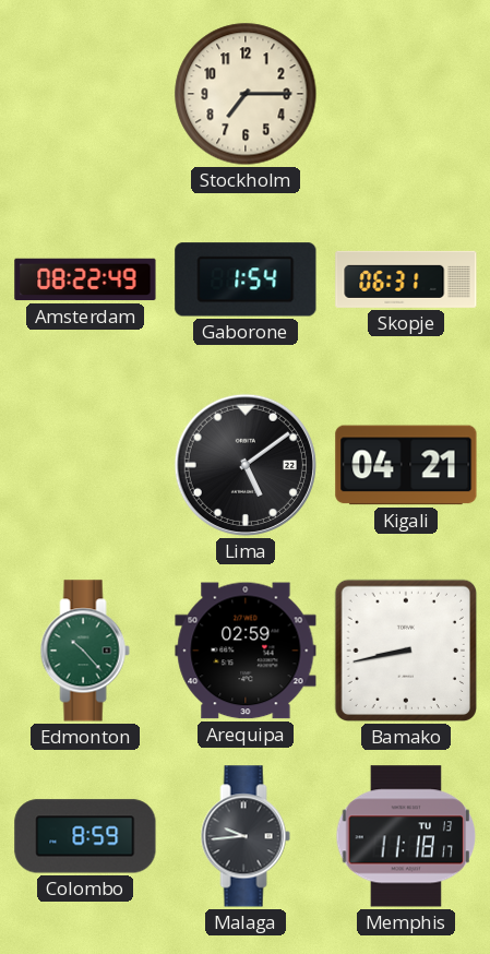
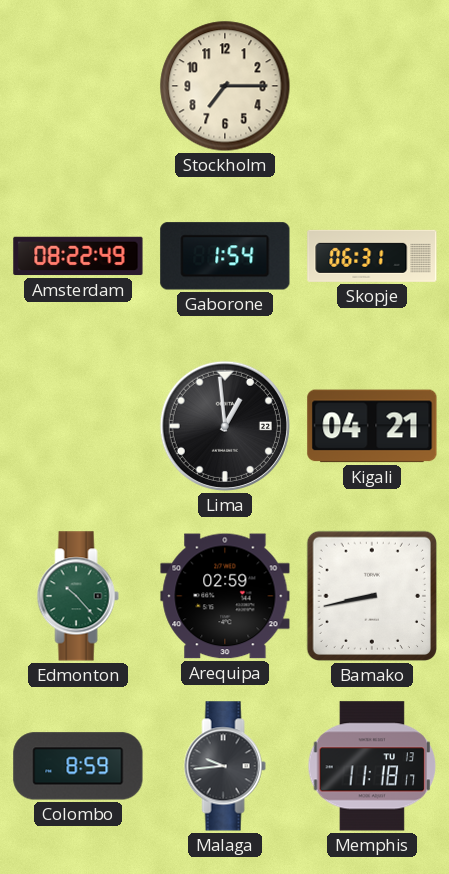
Lima: 5:09 -> 12:59 (225, 426)
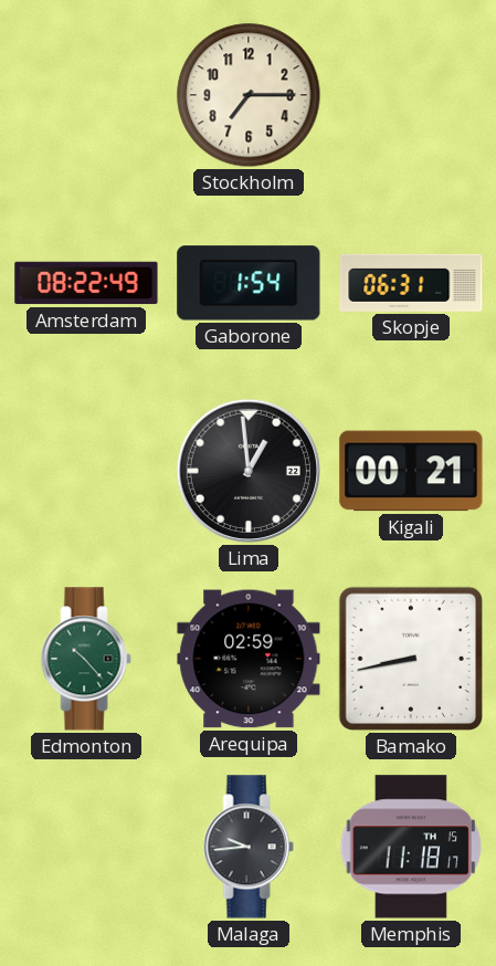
Kigali: 04:21 -> 00:21 (411, 471)
Colombo: 8:59 -> none (78, 766)
Memphis date: TU 13 -> TH 15 (411, 847)
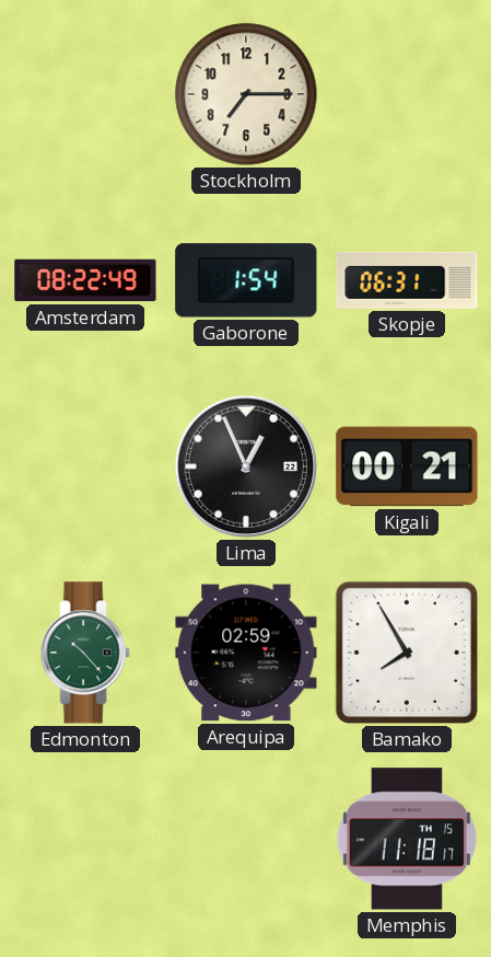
Lima: 12:59 -> 12:56 (246, 466)
Bamako: 8:43 -> 7:55 (407, 653)
Malaga: 9:44 -> none (249, 847)
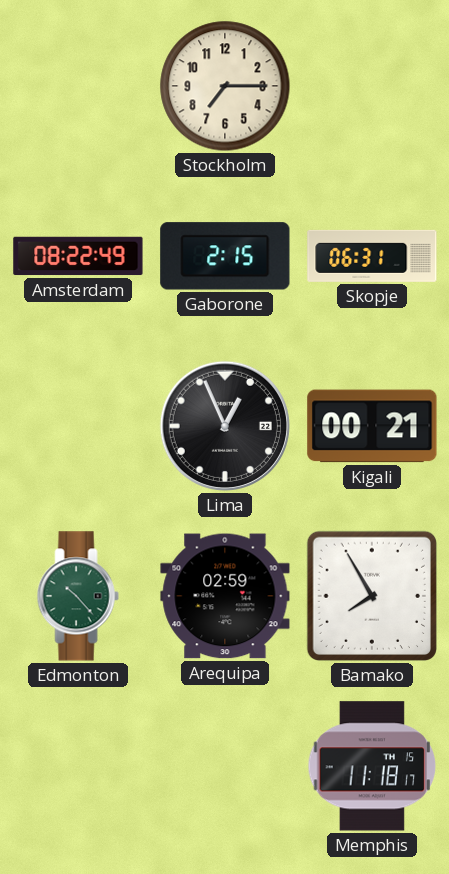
Gaborone: 1:54 -> 2:15 (225, 256)
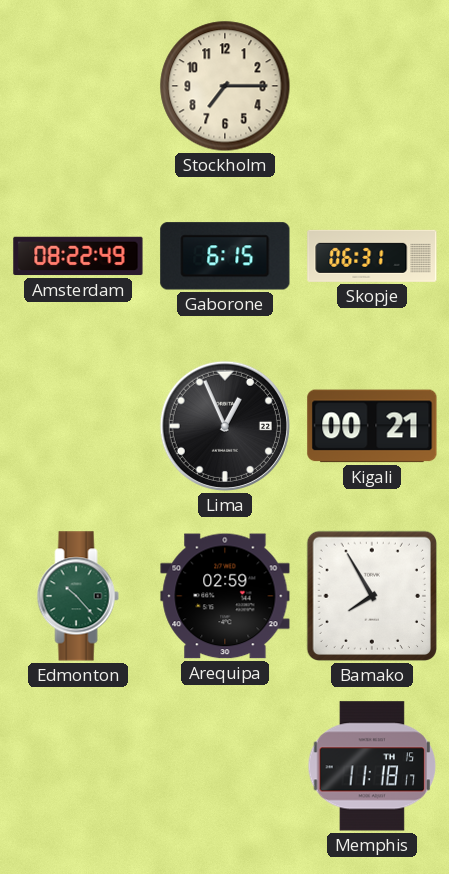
Gaborone: 2:15 -> 6:15 (225, 256)
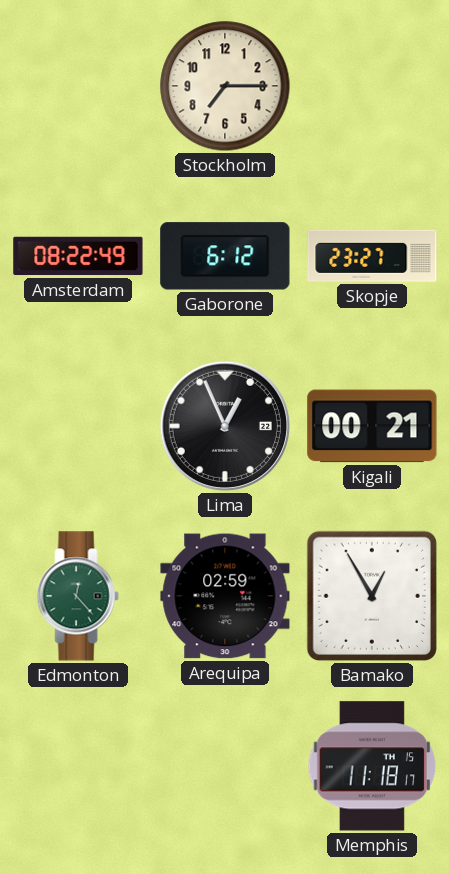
Gaborone: 6:15 -> 6:12 (225, 256)
Skopje: 06:31 -> 23:27 (372, 256)
Edmonton: 10:23 -> 12:23 (78, 596)
Bamako: 7:55 -> 12:55 (372, 596)
